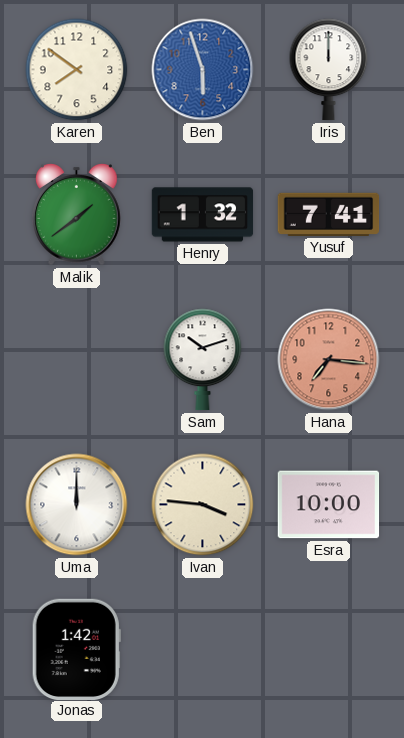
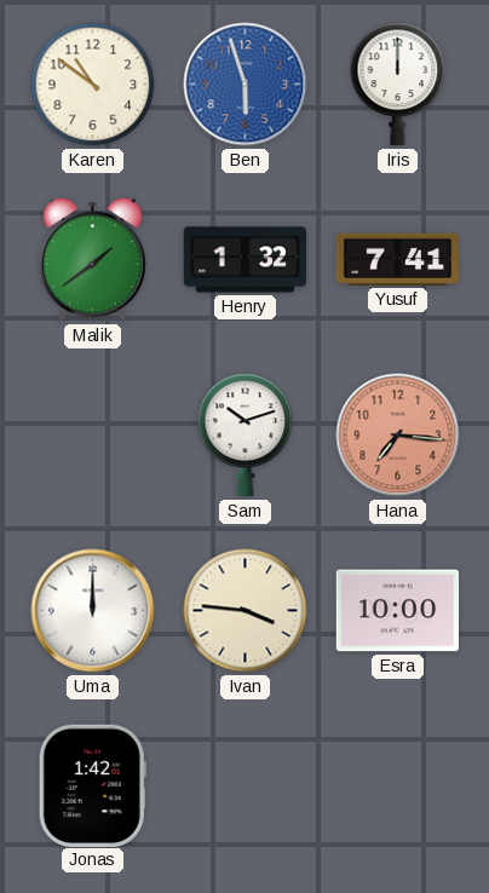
Karen: 7:51 -> 10:51 (93, 85)
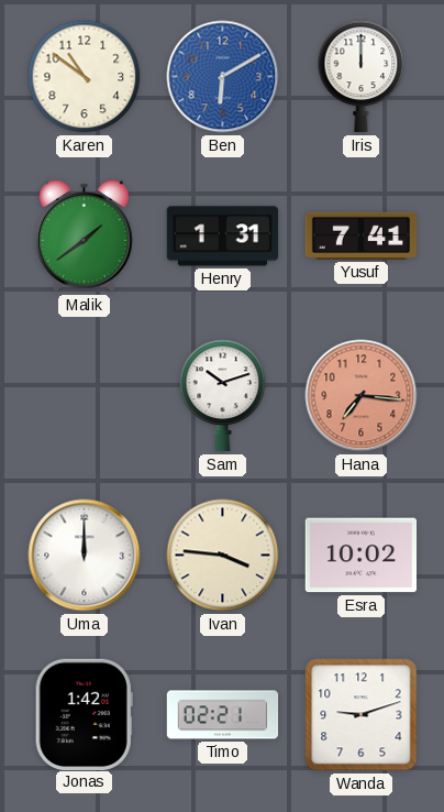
Ben: 5:57 -> 6:10 (223, 77)
Henry: 1:32 -> 1:31 (223, 237)
Esra: 10:00 -> 10:02 (362, 556)
Timo: none -> 02:21 (223, 715)
Wanda: none -> 9:12 (362, 715)
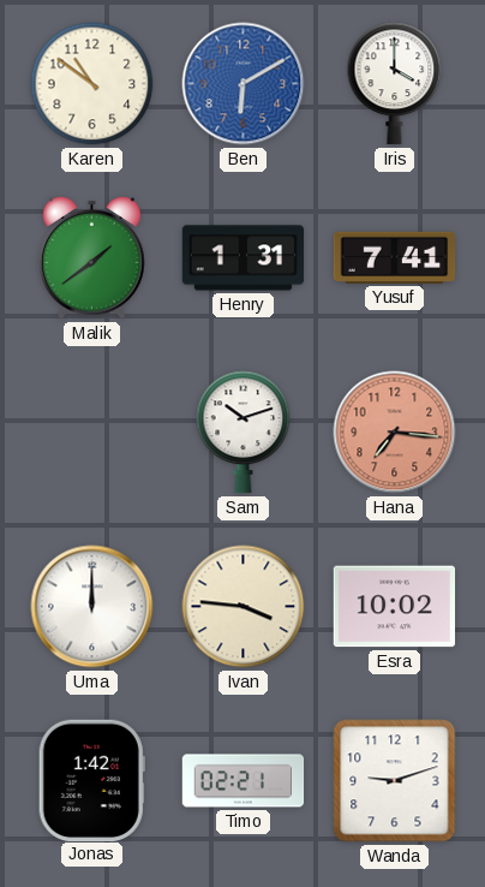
Iris: 12:00 -> 4:00 (395, 84)
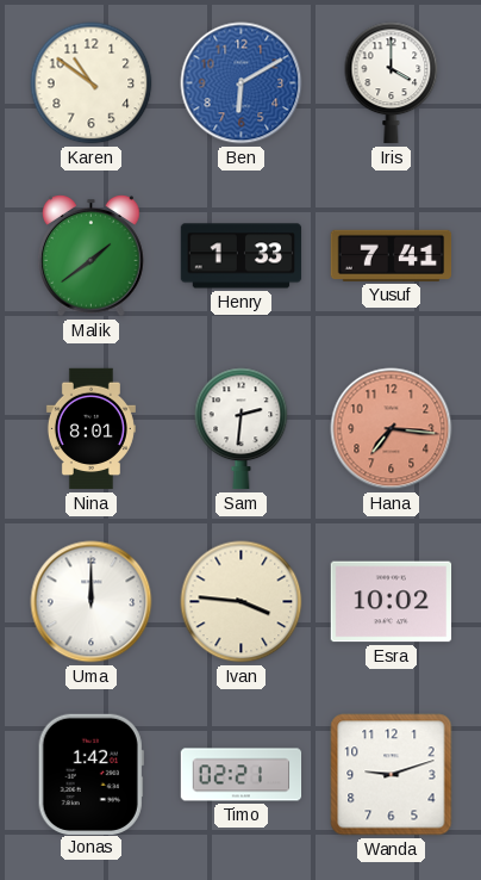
Henry: 1:31 -> 1:33 (242, 256)
Nina: none -> 8:01 (90, 429)
Sam: 10:12 -> 2:31 (242, 429)
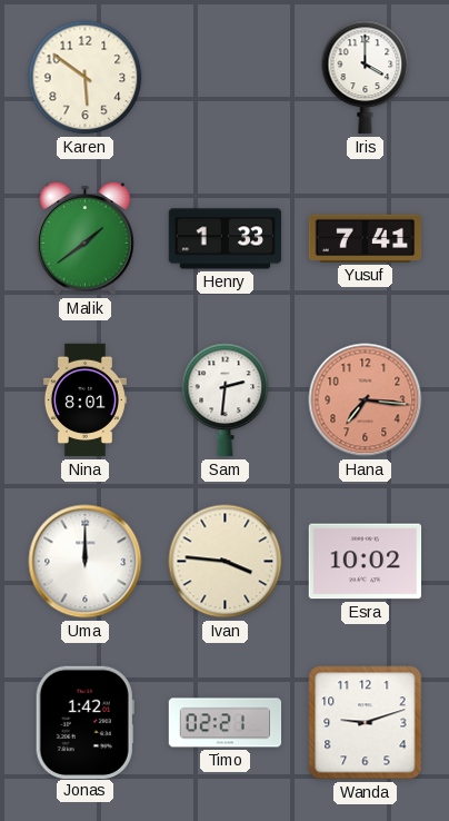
Karen: 10:51 -> 5:51 (86, 78)
Ben: 6:10 -> none (242, 83)
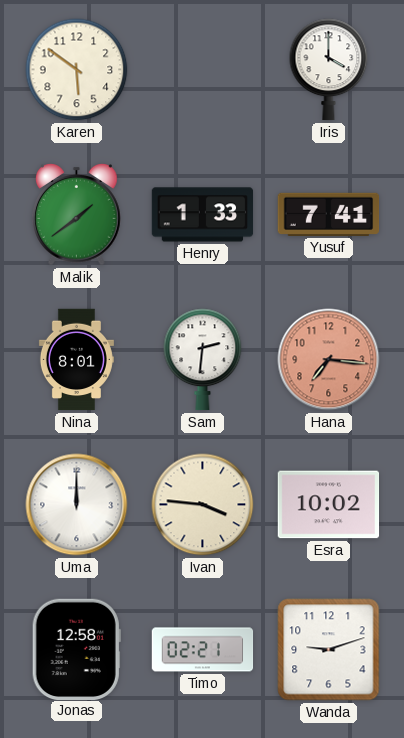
Jonas: 1:42 -> 12:58 (76, 649)
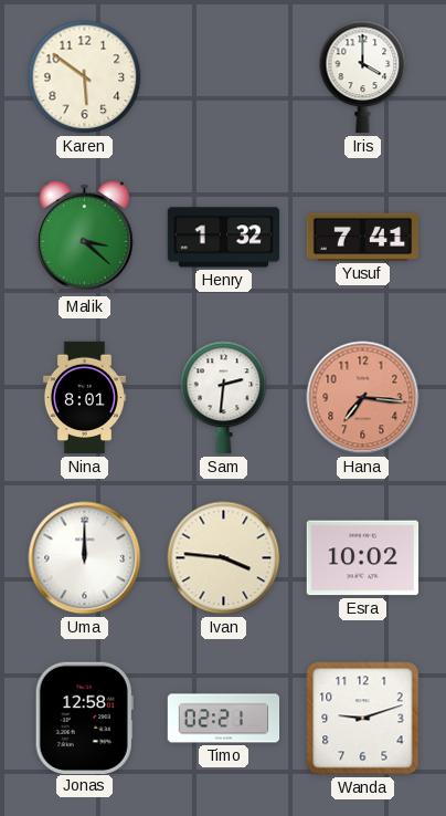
Malik: 1:39 -> 3:22 (85, 238)
Henry: 1:33 -> 1:32 (224, 238)
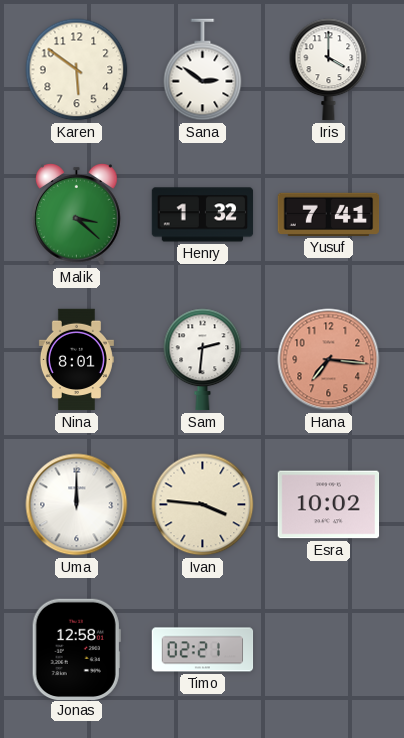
Sana: none -> 2:51 (203, 70)
Wanda: 9:12 -> none (363, 719)
